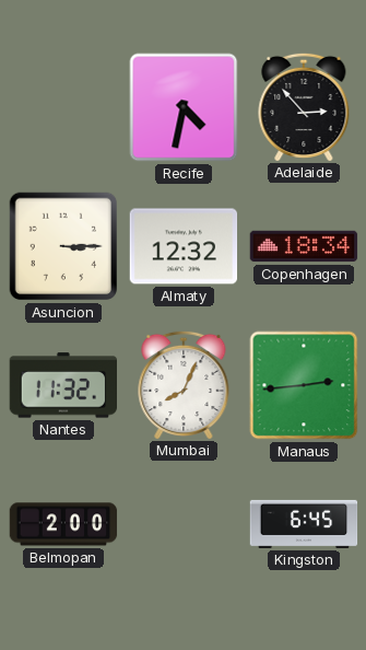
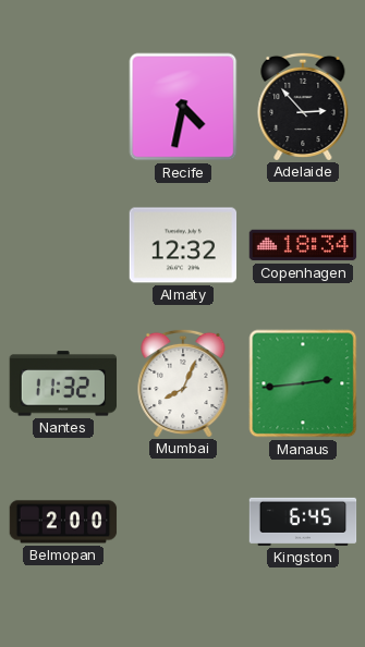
Asuncion: 3:15 -> none (63, 246)
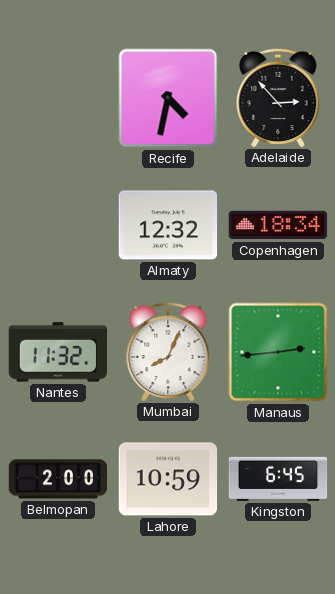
Lahore: none -> 10:59 (168, 479)
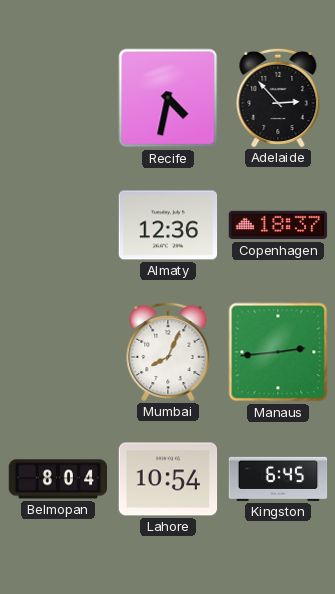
Almaty: 12:32 -> 12:36 (168, 225)
Copenhagen: 18:34 -> 18:37 (278, 225)
Nantes: 11:32 -> none (58, 352)
Belmopan: 2:00 -> 8:04 (58, 479)
Lahore: 10:59 -> 10:54 (168, 479)
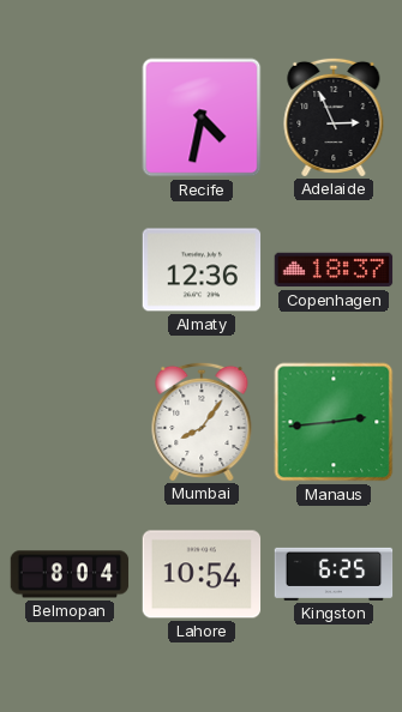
Adelaide: 2:53 -> 2:56 (334, 116)
Mumbai: 8:04 -> 8:06 (202, 421)
Kingston: 6:45 -> 6:25 (334, 574)
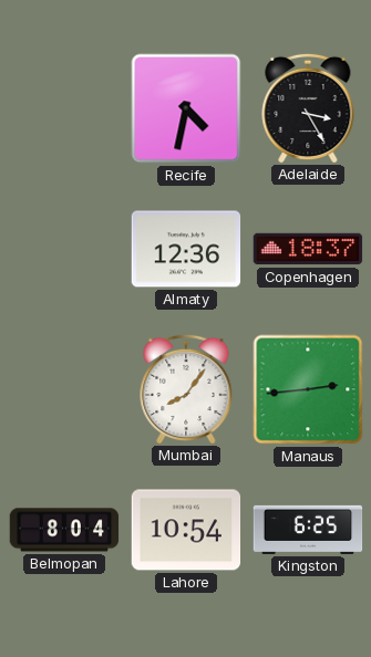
Adelaide: 2:56 -> 3:25 (308, 107)
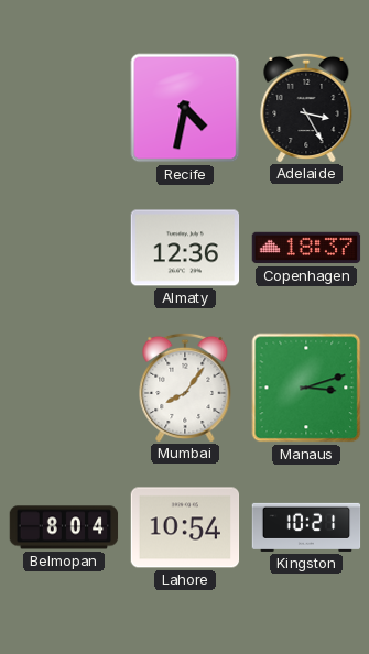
Manaus: 2:44 -> 3:12 (306, 388)
Kingston: 6:25 -> 10:21 (306, 527)
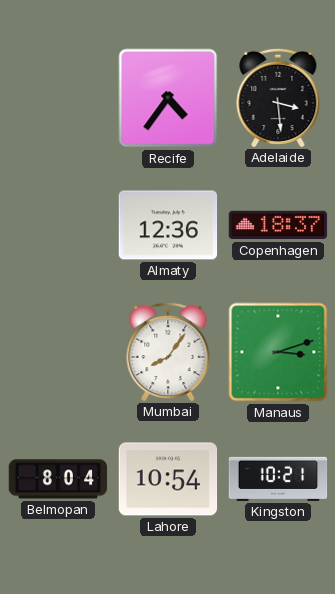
Recife: 4:32 -> 4:36 (168, 98)
Adelaide: 3:25 -> 3:29 (278, 97)
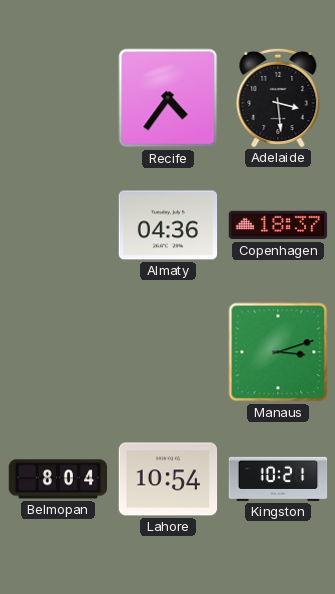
Almaty: 12:36 -> 04:36 (168, 225)
Mumbai: 8:06 -> none (168, 351)
